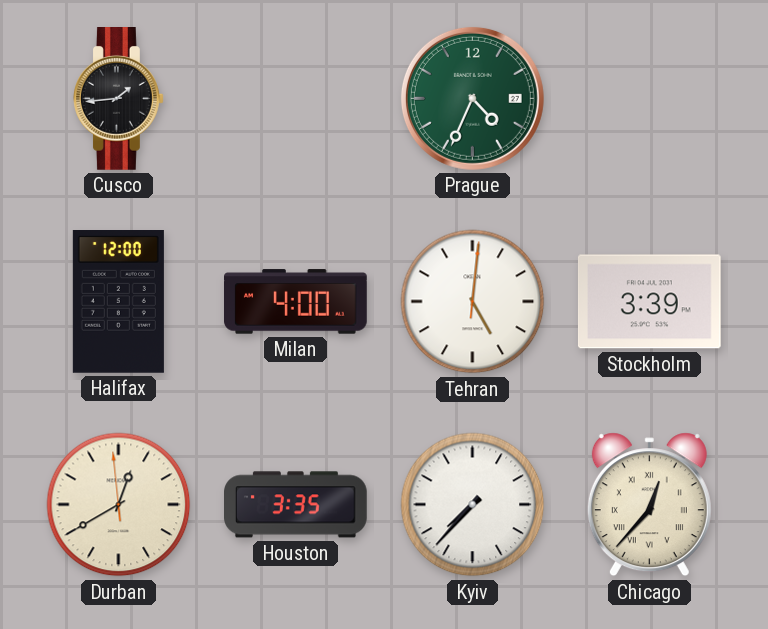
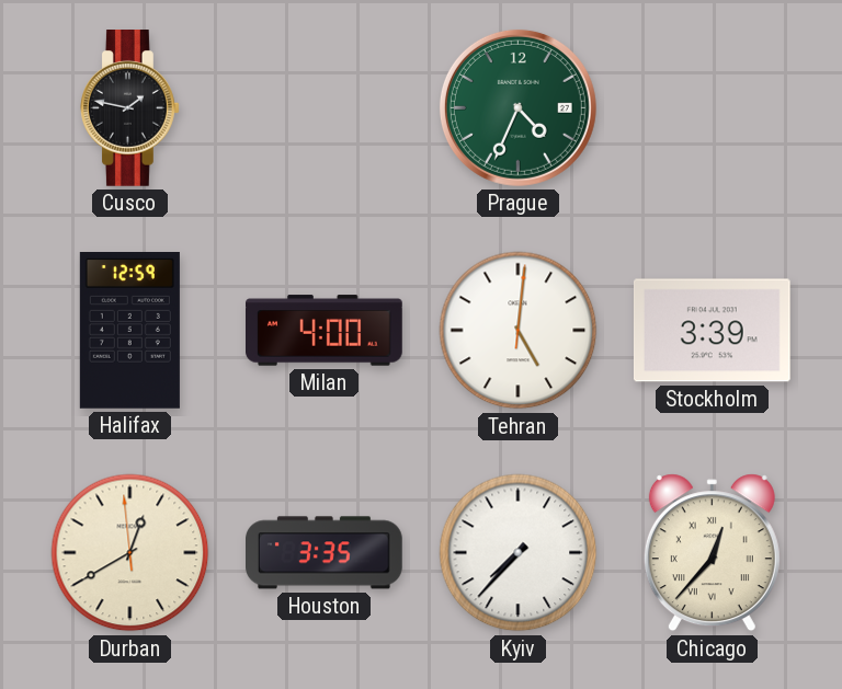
Cusco: 1:44 -> 1:47 (130, 108)
Halifax: 12:00 -> 12:59 (129, 331)
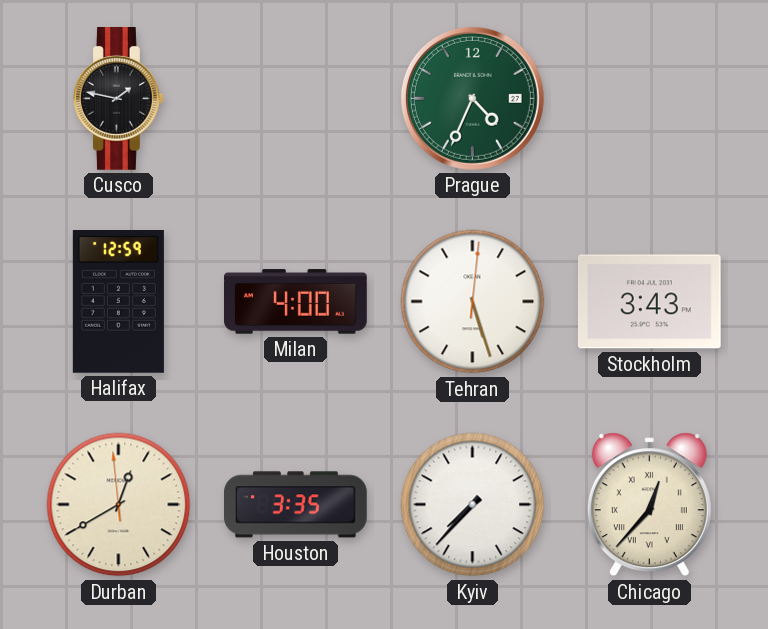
Tehran: 5:01 -> 5:27 (473, 302)
Stockholm: 3:39 -> 3:43 (649, 302)
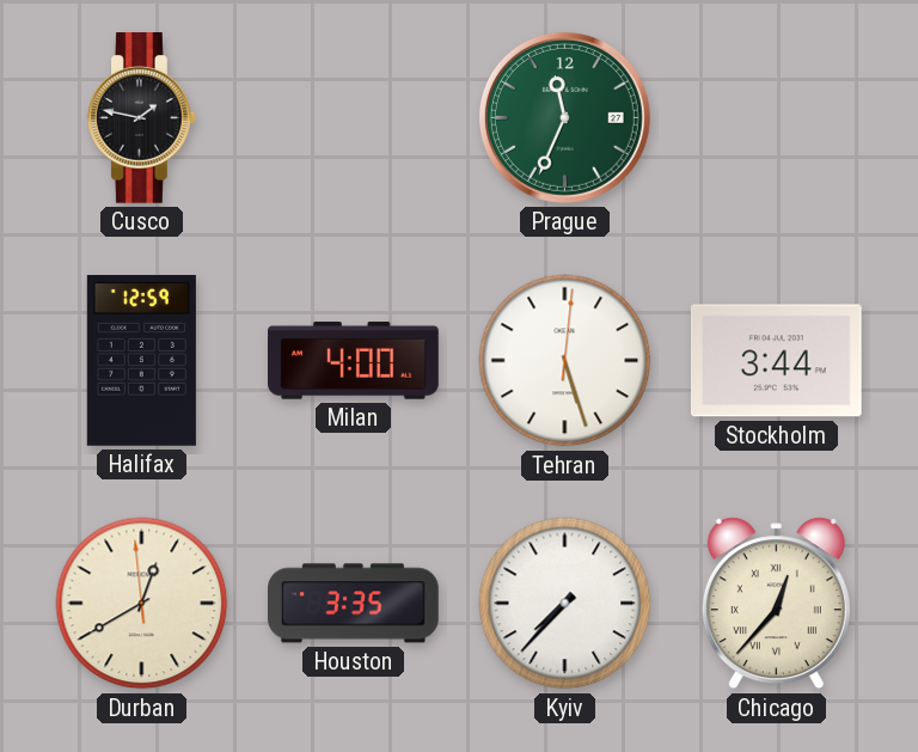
Prague: 4:34 -> 11:34 (564, 117)
Stockholm: 3:43 -> 3:44 (776, 361)
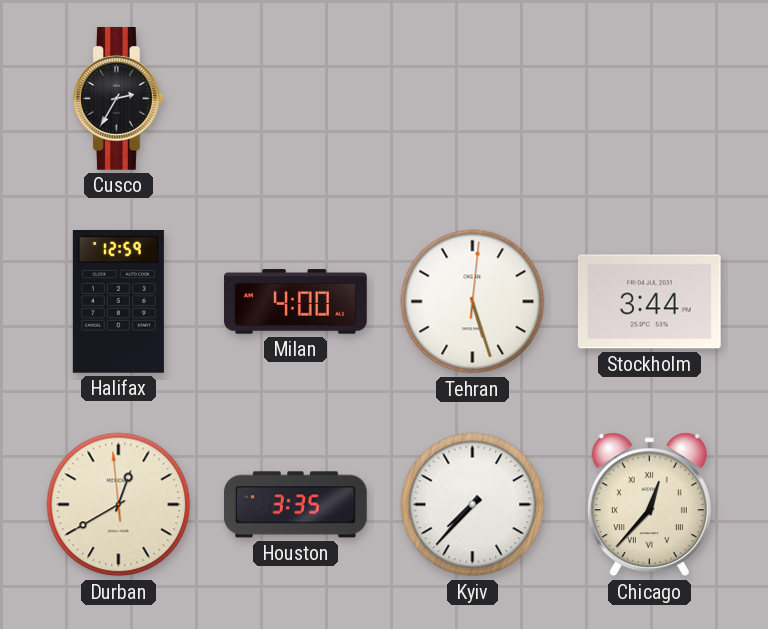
Cusco: 1:47 -> 2:35 (119, 99)
Prague: 11:34 -> none (564, 117)
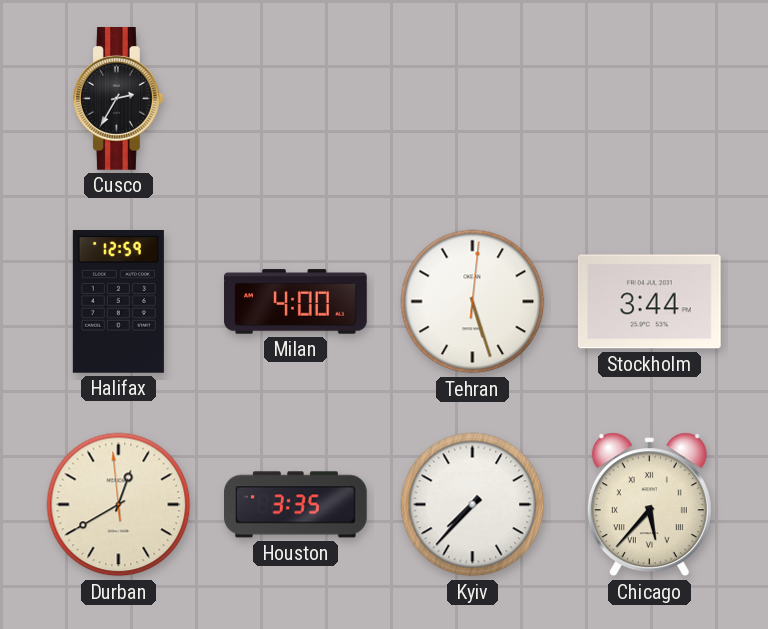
Chicago: 12:37 -> 5:37 (649, 505)
